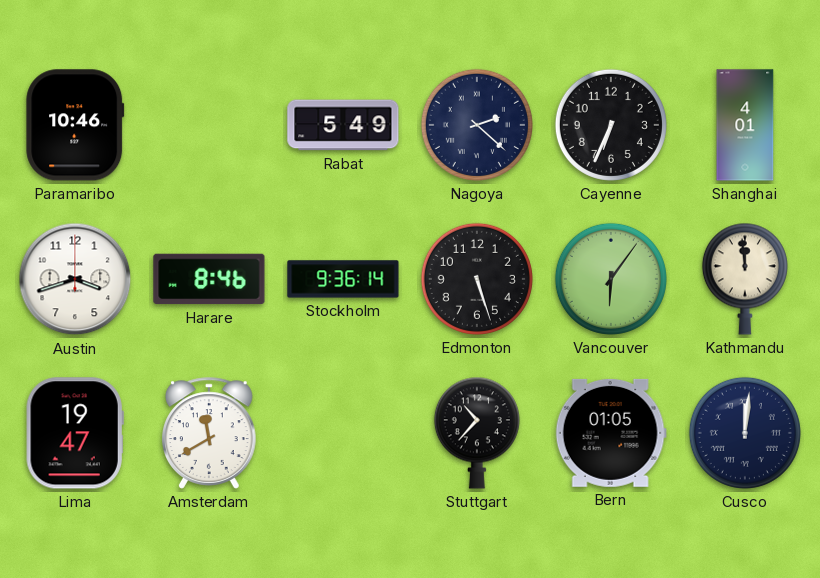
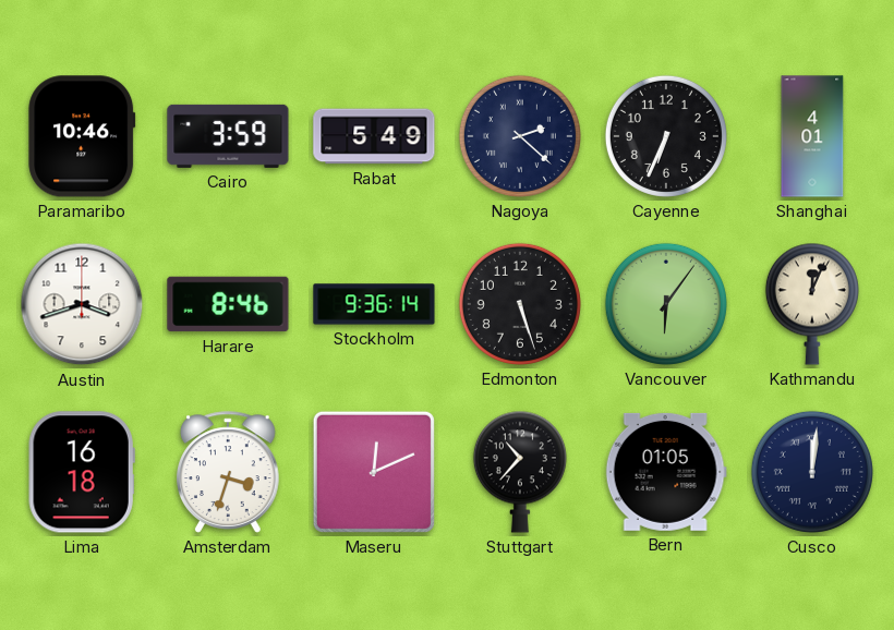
Cairo: none -> 3:59 (228, 136)
Kathmandu: 11:59 -> 12:04 (812, 304)
Lima: 19:47 -> 16:18 (82, 472)
Amsterdam: 11:40 -> 3:33 (229, 472)
Maseru: none -> 12:11 (374, 472)
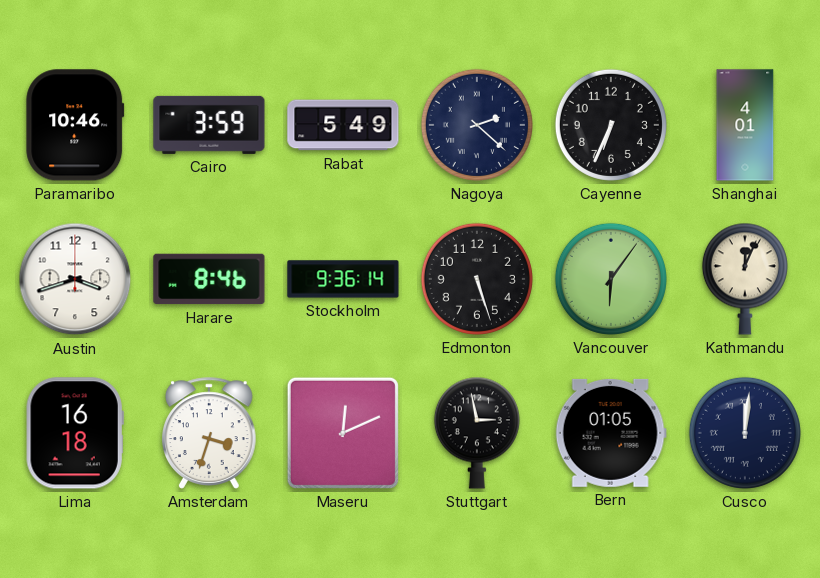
Stuttgart: 10:37 -> 2:58 (477, 433)
